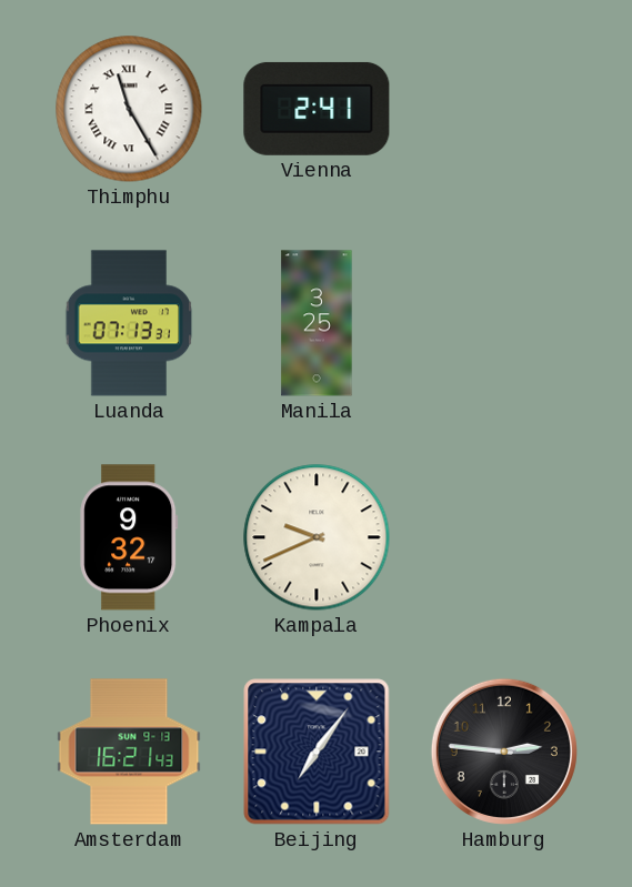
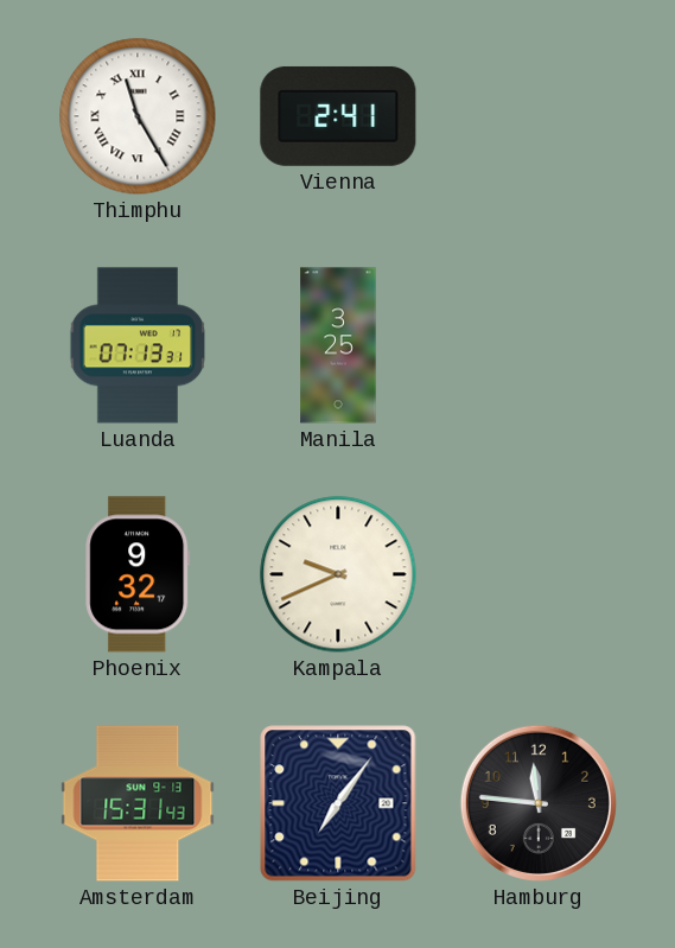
Amsterdam: 16:21 -> 15:31 (138, 803)
Hamburg: 2:46 -> 11:46 (539, 803)
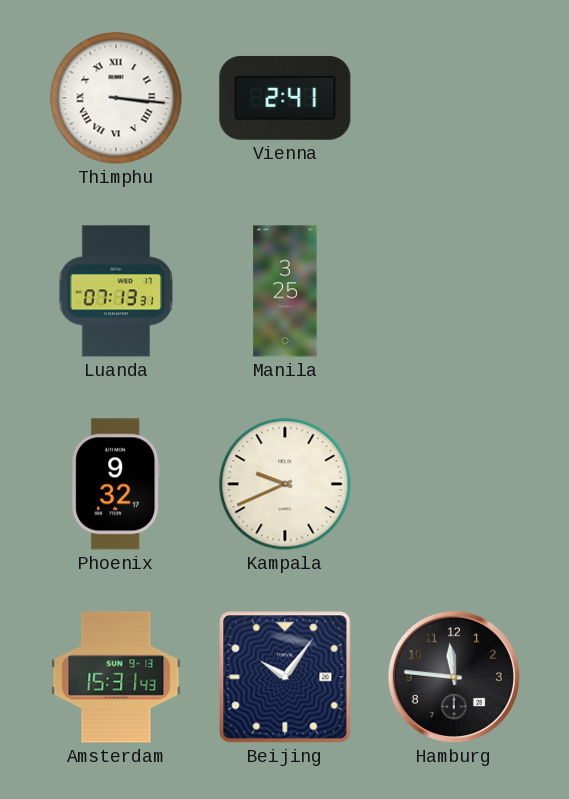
Thimphu: 11:25 -> 3:16 (116, 98)
Beijing: 7:06 -> 10:06 (285, 677)
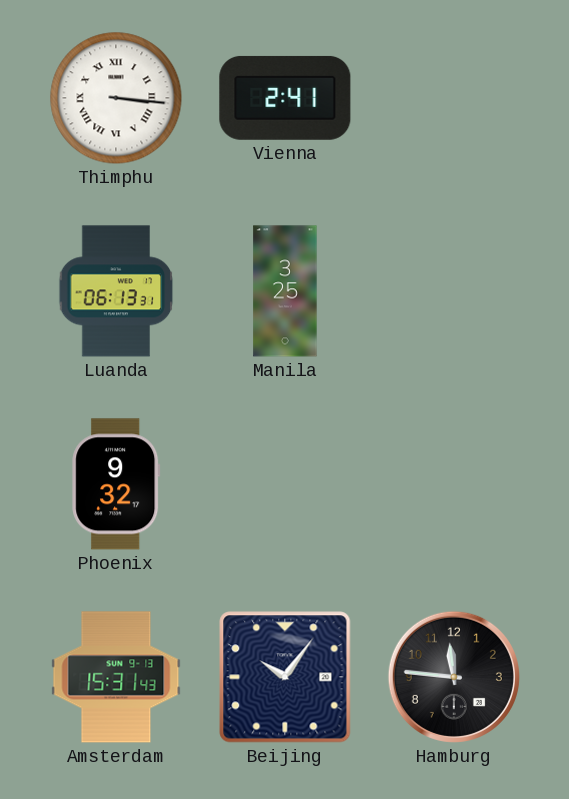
Luanda: 07:13 -> 06:13 (116, 291)
Kampala: 9:41 -> none (285, 484)
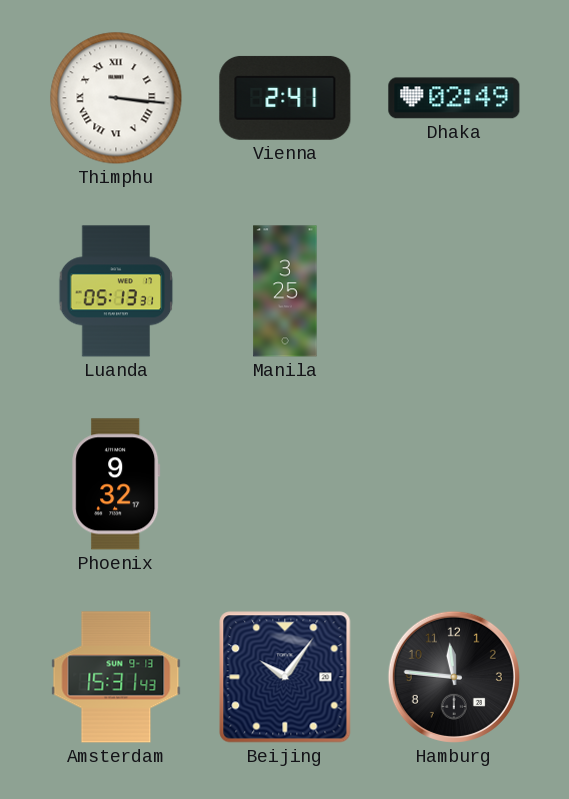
Dhaka: none -> 02:49 (454, 98)
Luanda: 06:13 -> 05:13 (116, 291)
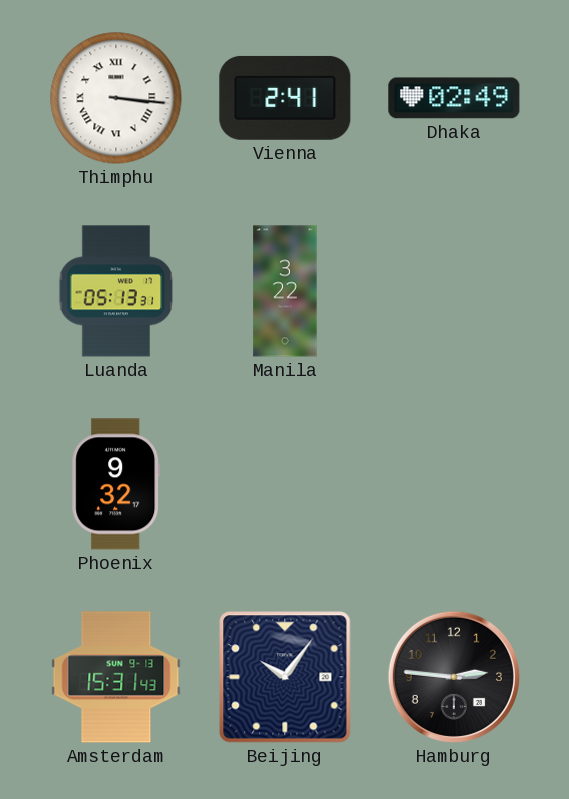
Manila: 3:25 -> 3:22 (285, 291)
Hamburg: 11:46 -> 2:46 (454, 677)
